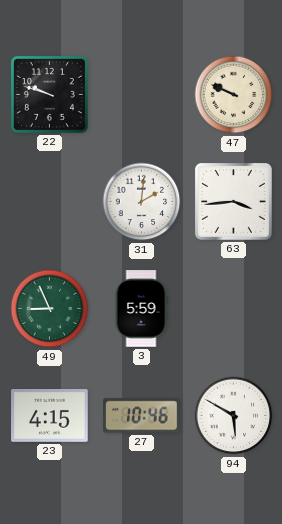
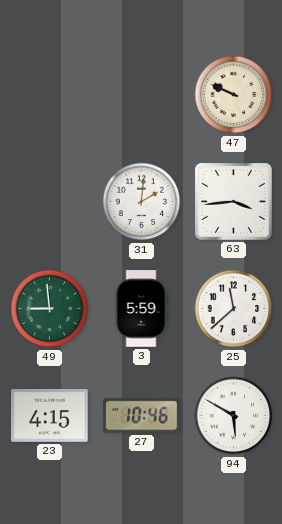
22: 9:48 -> none (49, 94)
49: 8:56 -> 8:59 (50, 309)
25: none -> 11:38 (234, 309)
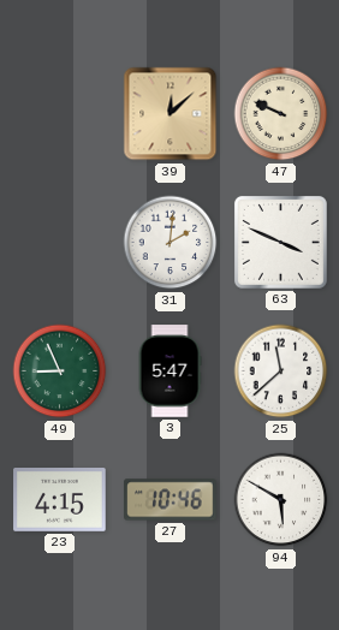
39: none -> 12:08 (171, 114)
63: 3:44 -> 3:49 (280, 242)
49: 8:59 -> 8:56 (60, 372)
3: 5:59 -> 5:47 (169, 372)
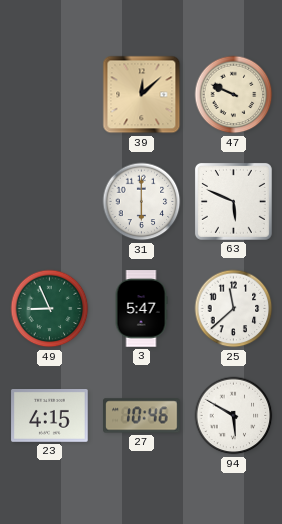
31: 2:01 -> 6:00 (142, 202)
63: 3:49 -> 5:49 (233, 201)
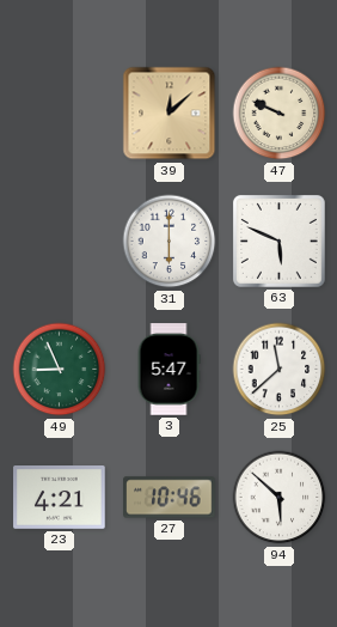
23: 4:15 -> 4:21 (60, 498)
94: 5:50 -> 5:52 (280, 498)
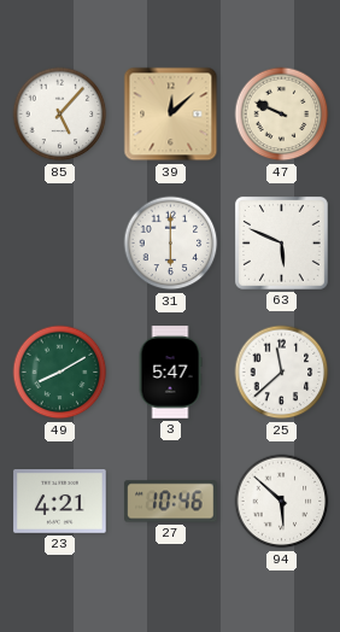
85: none -> 5:07 (60, 115)
49: 8:56 -> 8:10 (60, 373)
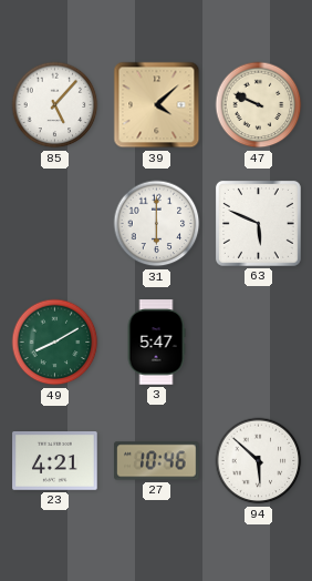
39: 12:08 -> 4:08 (157, 105)
25: 11:38 -> none (282, 373)
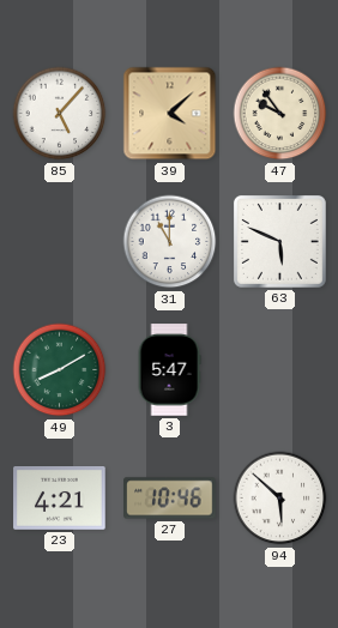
47: 9:49 -> 9:54 (280, 114)
31: 6:00 -> 11:00 (170, 242)
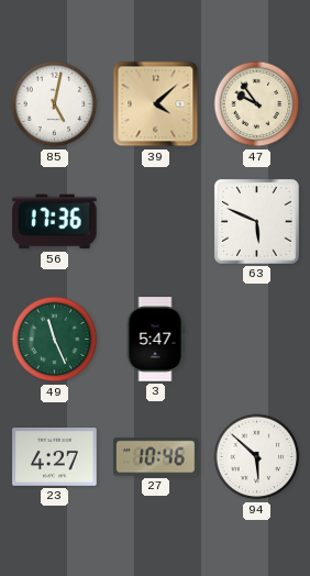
85: 5:07 -> 5:02 (55, 104)
56: none -> 17:36 (55, 222)
31: 11:00 -> none (170, 242)
49: 8:10 -> 11:26 (55, 340)
23: 4:21 -> 4:27 (55, 457)
